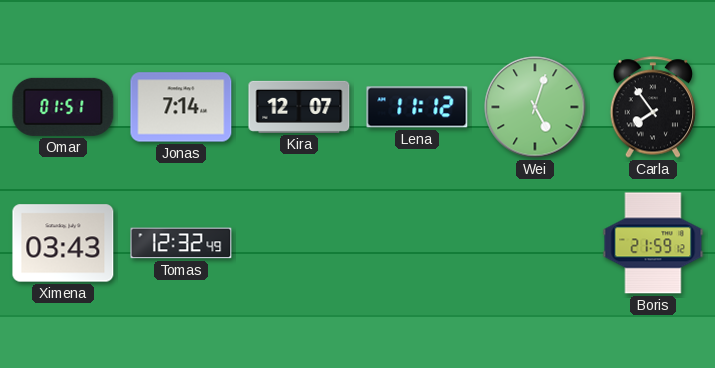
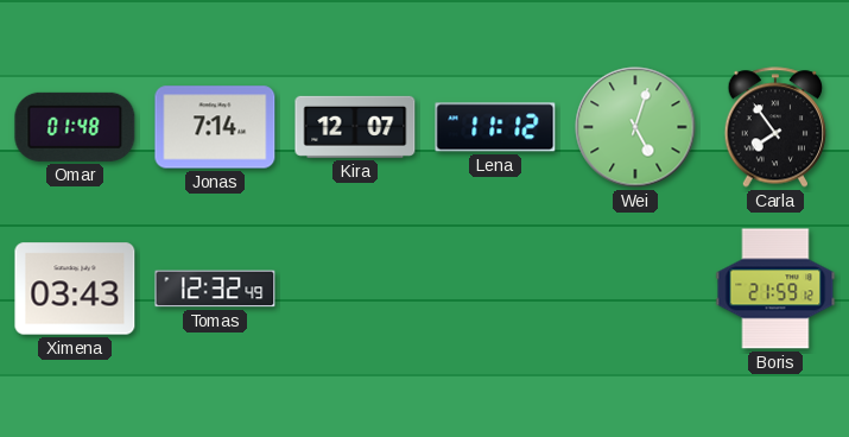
Omar: 01:51 -> 01:48 (75, 127)
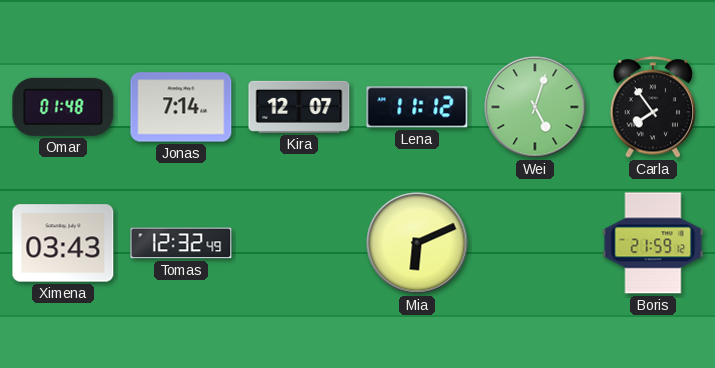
Mia: none -> 6:11 (417, 243)
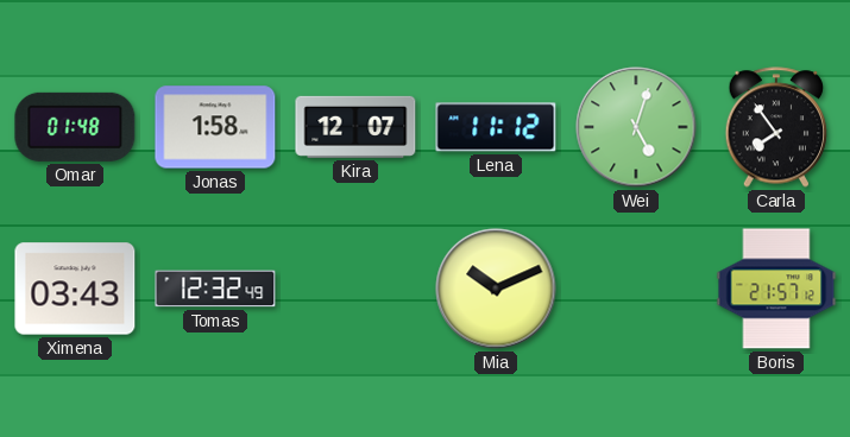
Jonas: 7:14 -> 1:58 (215, 127)
Mia: 6:11 -> 10:11 (496, 289)
Boris: 21:59 -> 21:57 (776, 289)
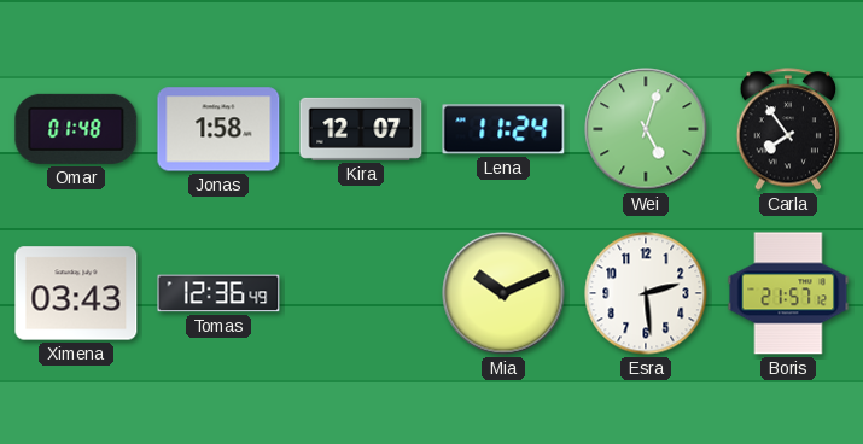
Lena: 11:12 -> 11:24 (503, 129)
Tomas: 12:32 -> 12:36 (218, 293)
Esra: none -> 2:29 (646, 293)
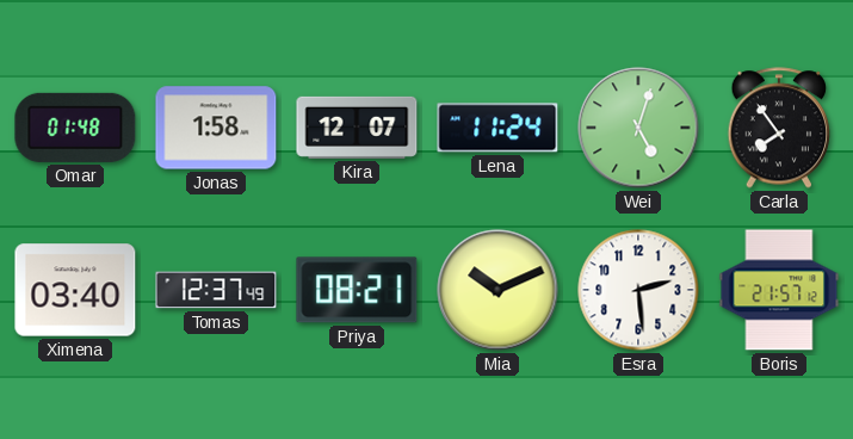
Ximena: 03:43 -> 03:40 (75, 290)
Tomas: 12:36 -> 12:37 (216, 290)
Priya: none -> 08:21 (357, 290)
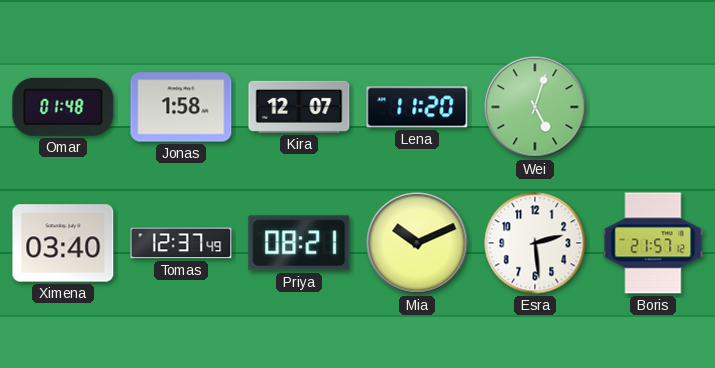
Lena: 11:24 -> 11:20 (417, 107)
Carla: 7:54 -> none (779, 128)
